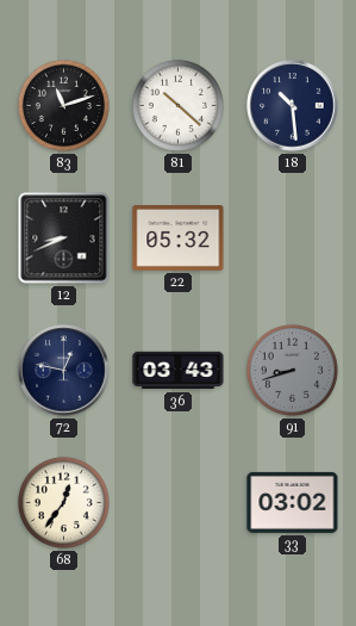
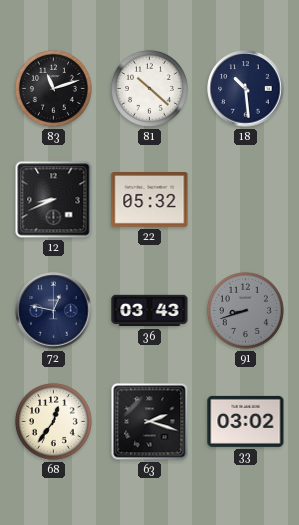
63: none -> 2:18 (150, 422)
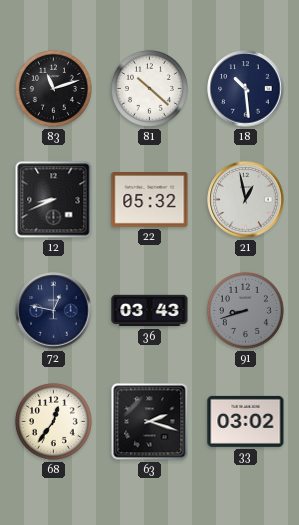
21: none -> 12:58 (246, 200)
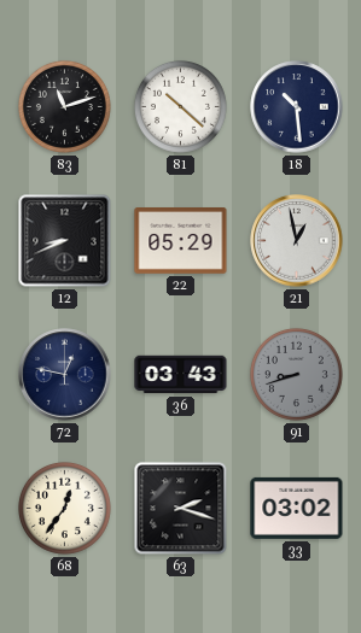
22: 05:32 -> 05:29 (181, 241)
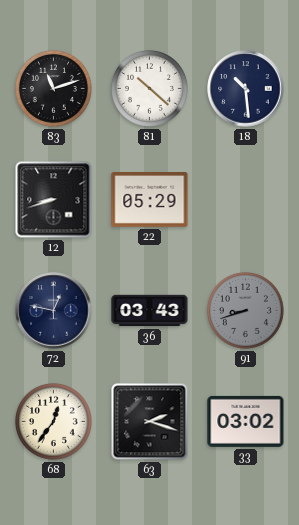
12: 8:41 -> 8:42 (54, 200)
21: 12:58 -> none (297, 241)
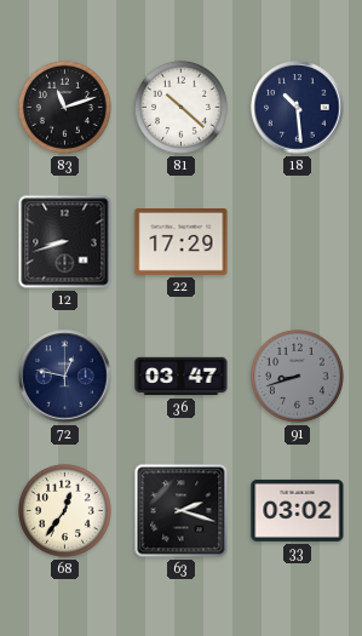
22: 05:29 -> 17:29 (182, 242)
36: 03:43 -> 03:47 (182, 377)
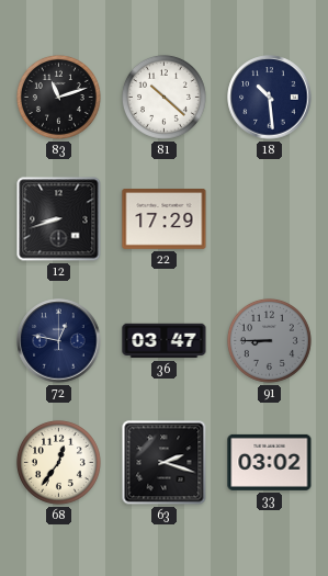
91: 8:42 -> 8:45 (269, 340)
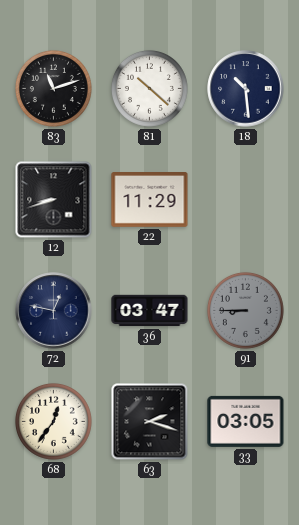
22: 17:29 -> 11:29 (150, 200)
33: 03:02 -> 03:05 (246, 421)
